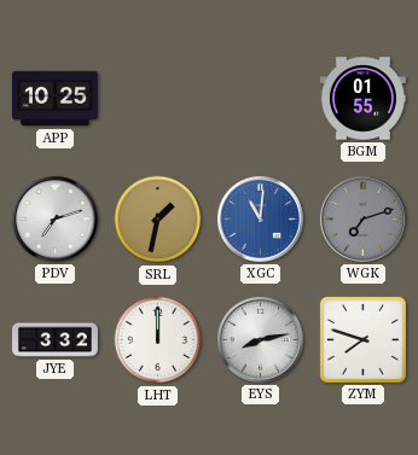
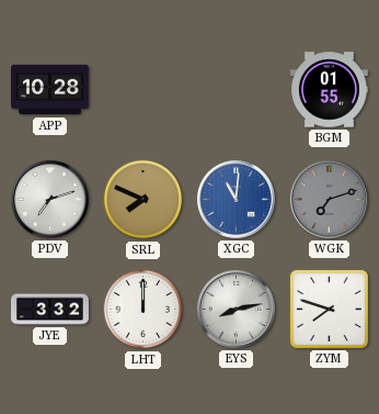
APP: 10:25 -> 10:28 (49, 90)
SRL: 1:32 -> 7:49 (143, 200)
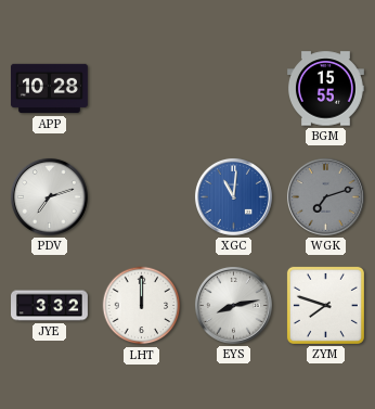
BGM: 01:55 -> 15:55 (325, 89)
SRL: 7:49 -> none (143, 200)
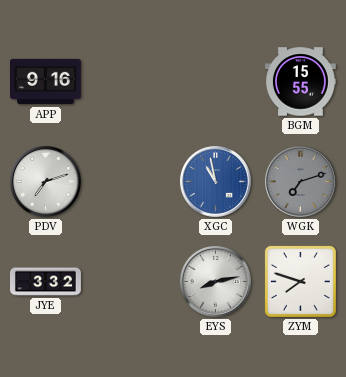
APP: 10:28 -> 9:16 (45, 82)
XGC: 11:01 -> 10:58 (215, 181)
LHT: 12:00 -> none (142, 306)
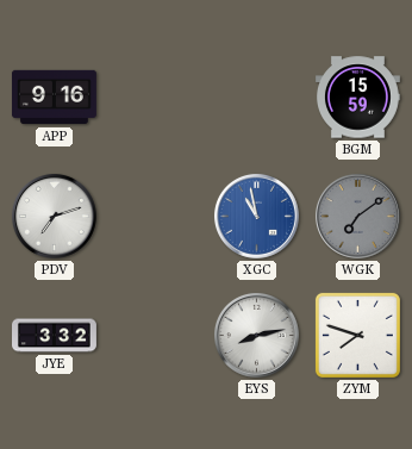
BGM: 15:55 -> 15:59 (357, 98)
WGK: 7:12 -> 7:09 (357, 216)
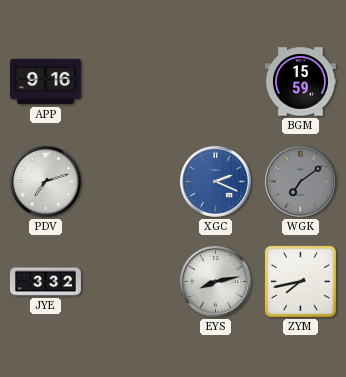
XGC: 10:58 -> 2:19 (215, 181)
ZYM: 7:48 -> 7:43 (300, 281)
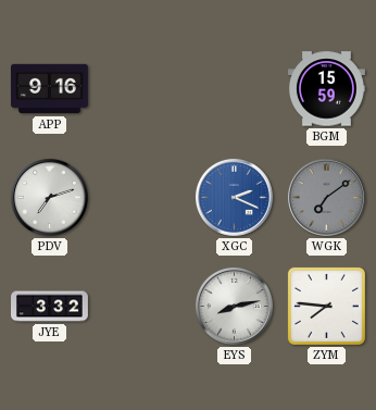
ZYM: 7:43 -> 7:46 (326, 306)
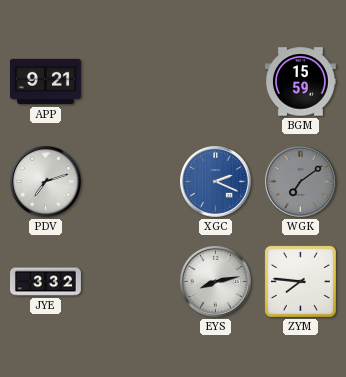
APP: 9:16 -> 9:21 (45, 82)
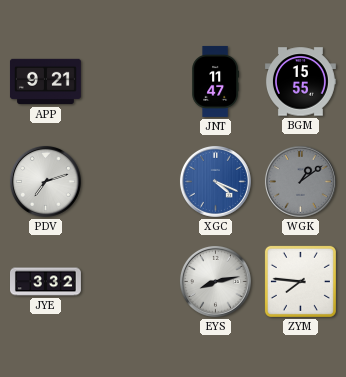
JNT: none -> 11:47 (216, 81)
BGM: 15:59 -> 15:55 (300, 82)
XGC: 2:19 -> 4:19 (215, 181)
WGK: 7:09 -> 1:09 (300, 181)
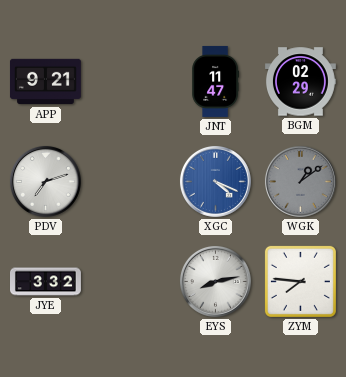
BGM: 15:55 -> 02:29 (300, 82)
